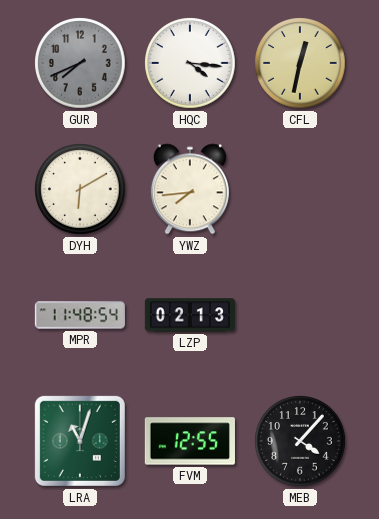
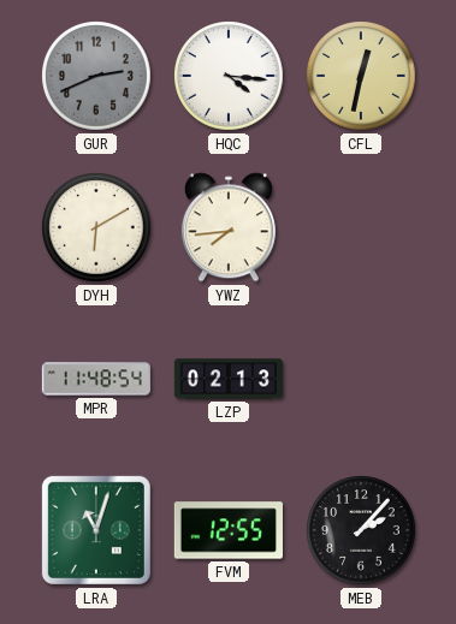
GUR: 7:41 -> 2:41 (96, 76)
MEB: 4:07 -> 2:07 (361, 530)
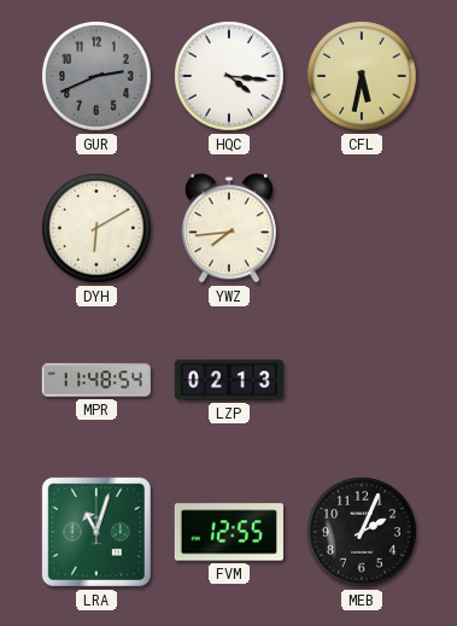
CFL: 12:32 -> 5:32 (362, 76)
MEB: 2:07 -> 2:04 (362, 532)
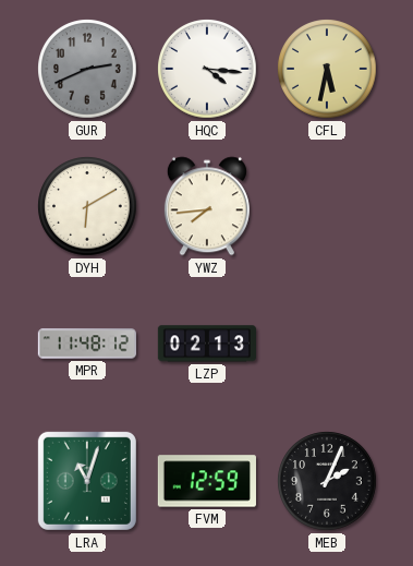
MPR: 11:48:54 -> 11:48:12 (86, 344)
FVM: 12:55 -> 12:59 (207, 481)
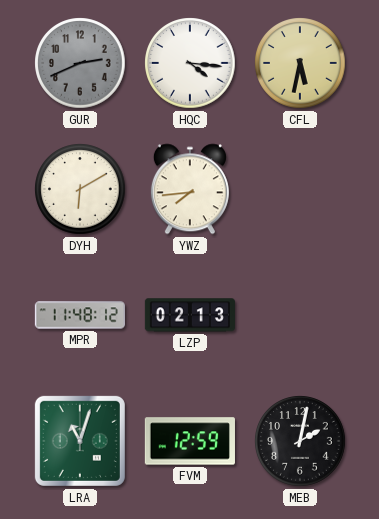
MEB: 2:04 -> 2:02 (300, 441)
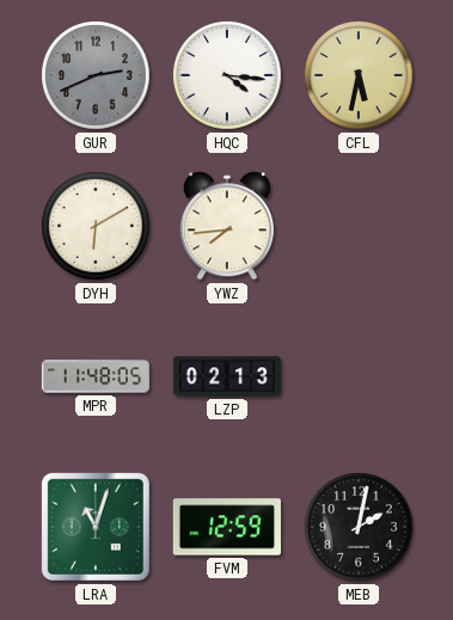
MPR: 11:48:12 -> 11:48:05 (94, 376)
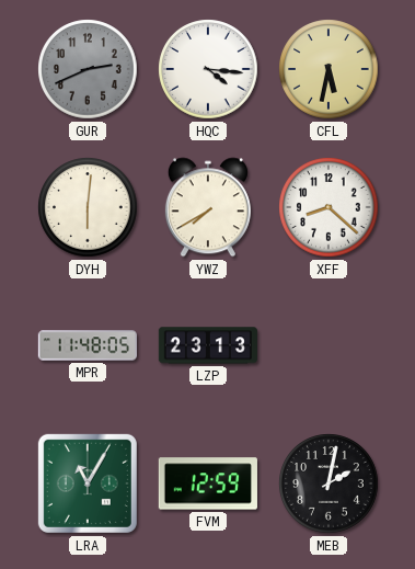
DYH: 6:10 -> 6:01 (88, 207)
YWZ: 7:44 -> 7:40 (208, 207)
XFF: none -> 8:22 (328, 207)
LZP: 02:13 -> 23:13 (208, 345)
LRA: 11:03 -> 11:05 (88, 483)
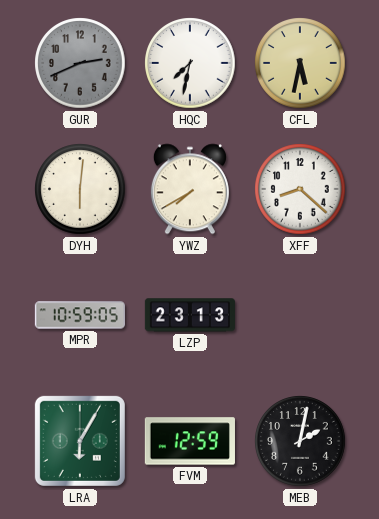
HQC: 4:16 -> 7:32 (190, 63)
MPR: 11:48 -> 10:59 (79, 315)
LRA: 11:05 -> 6:05 (80, 441)
